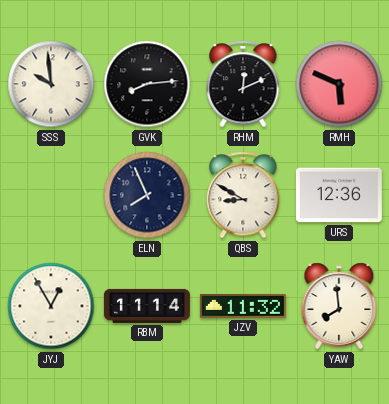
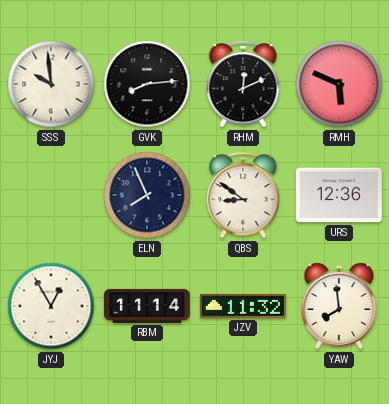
QBS: 8:50 -> 8:51 (243, 195)
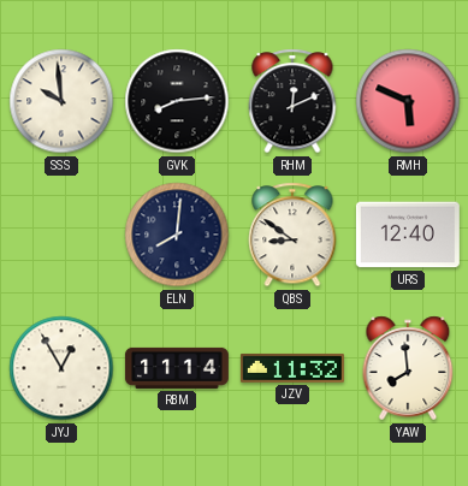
ELN: 7:56 -> 8:01 (177, 235)
URS: 12:36 -> 12:40 (408, 235)
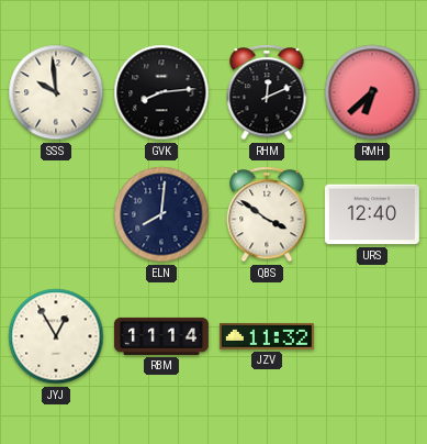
RMH: 5:49 -> 6:38 (372, 92)
QBS: 8:51 -> 3:51 (267, 214)
YAW: 7:59 -> none (408, 368)
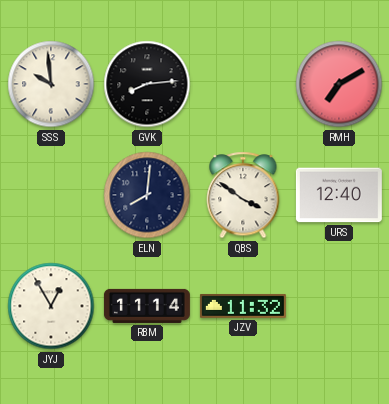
RHM: 12:11 -> none (267, 92)
RMH: 6:38 -> 7:10 (339, 84)
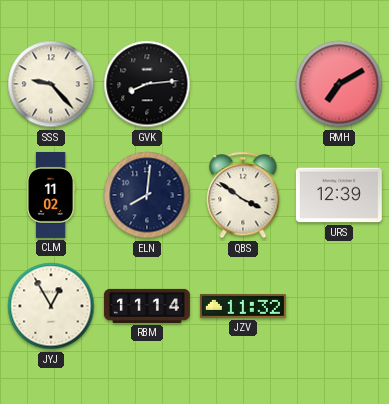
SSS: 9:59 -> 9:23 (51, 84)
CLM: none -> 11:02 (51, 195)
URS: 12:40 -> 12:39 (339, 195)
